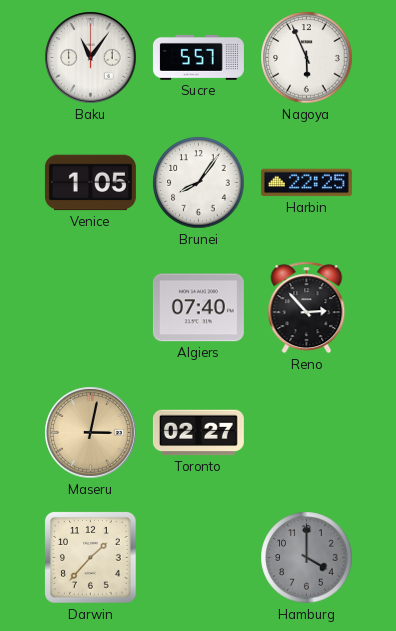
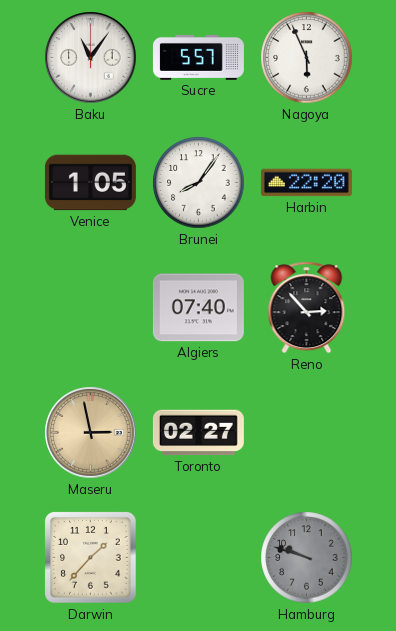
Harbin: 22:25 -> 22:20 (306, 183)
Maseru: 3:02 -> 2:58 (91, 433)
Hamburg: 4:00 -> 9:48 (307, 558)
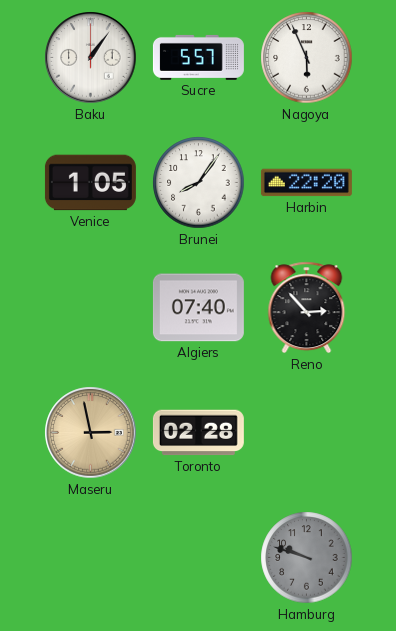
Baku: 11:06 -> 1:06 (91, 58)
Toronto: 02:27 -> 02:28 (198, 433)
Darwin: 1:37 -> none (91, 558)
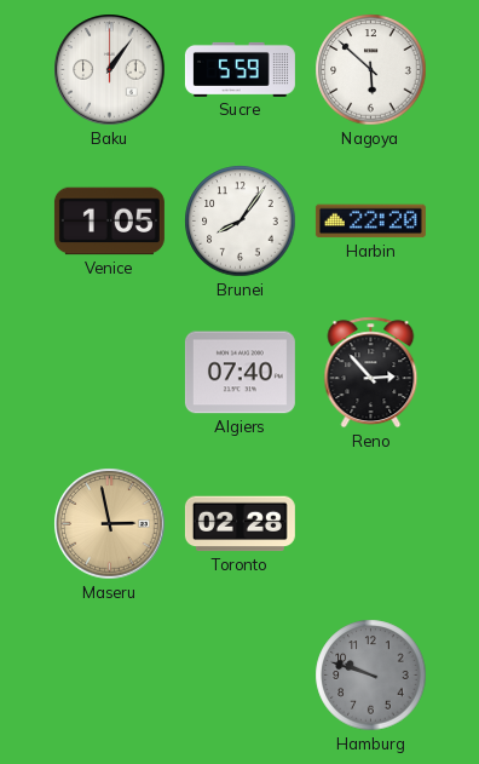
Sucre: 5:57 -> 5:59 (239, 69)
Nagoya: 5:56 -> 5:52 (371, 70)
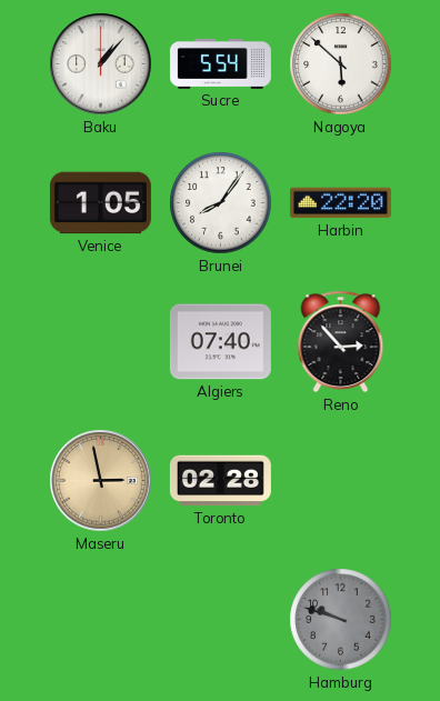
Baku: 1:06 -> 1:07 (101, 64)
Sucre: 5:59 -> 5:54 (220, 63)
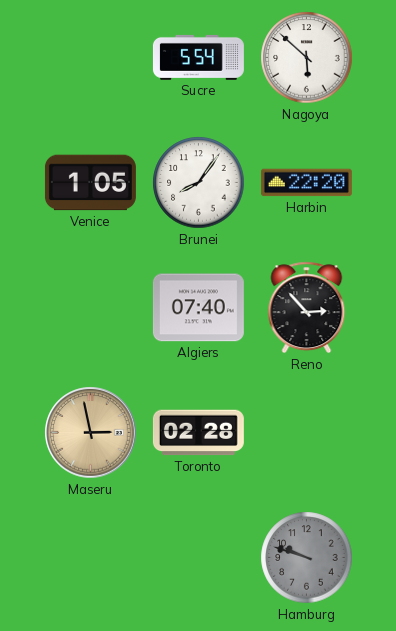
Baku: 1:07 -> none (101, 64)
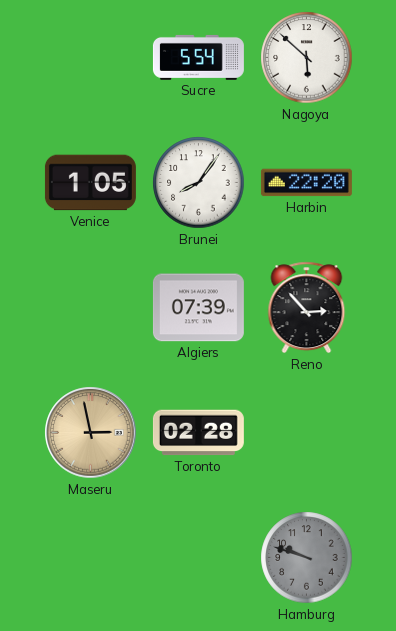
Algiers: 07:40 -> 07:39 (198, 308)
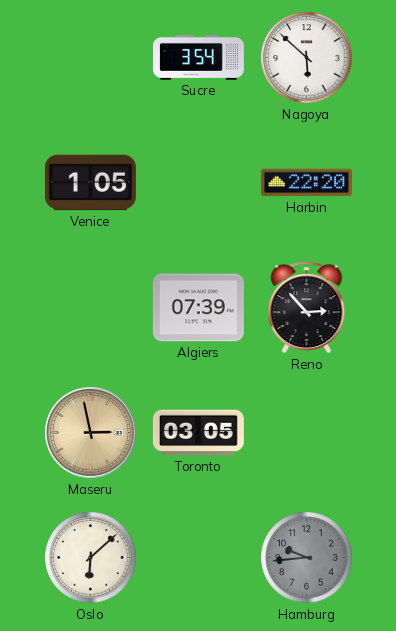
Sucre: 5:54 -> 3:54 (198, 57)
Brunei: 8:06 -> none (199, 183)
Toronto: 02:28 -> 03:05 (198, 433)
Oslo: none -> 6:08 (91, 558)
Hamburg: 9:48 -> 9:44 (307, 558)
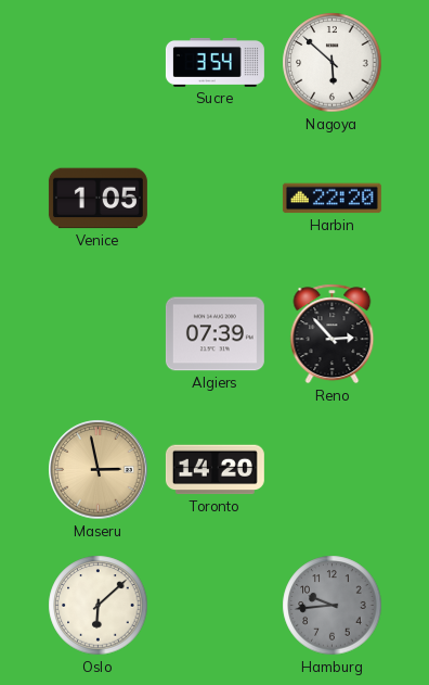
Toronto: 03:05 -> 14:20 (214, 470)
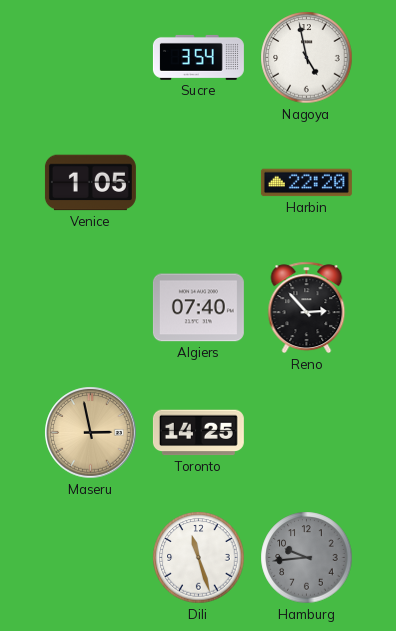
Nagoya: 5:52 -> 4:58 (307, 58)
Algiers: 07:39 -> 07:40 (198, 308)
Toronto: 14:20 -> 14:25 (198, 433)
Oslo: 6:08 -> none (99, 606)
Dili: none -> 11:27 (199, 558)
